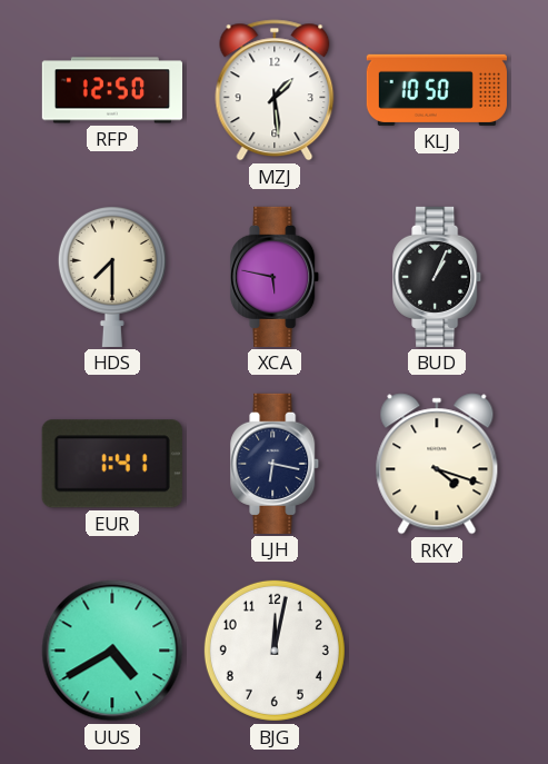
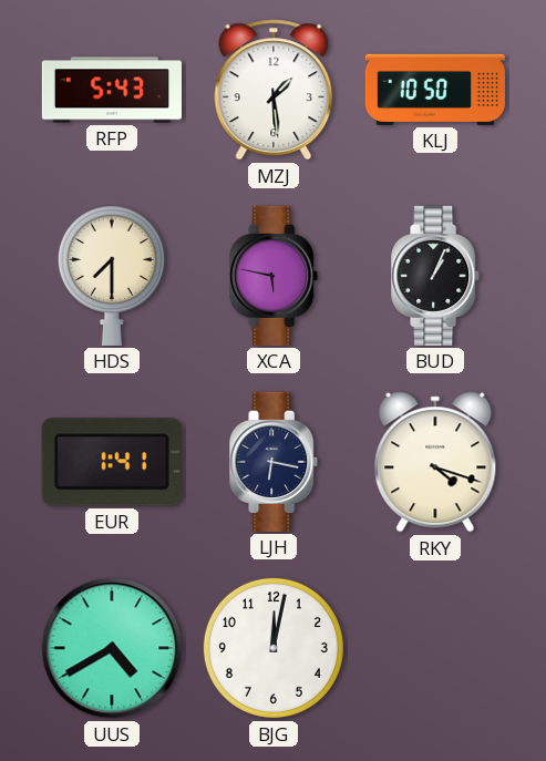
RFP: 12:50 -> 5:43 (111, 90)
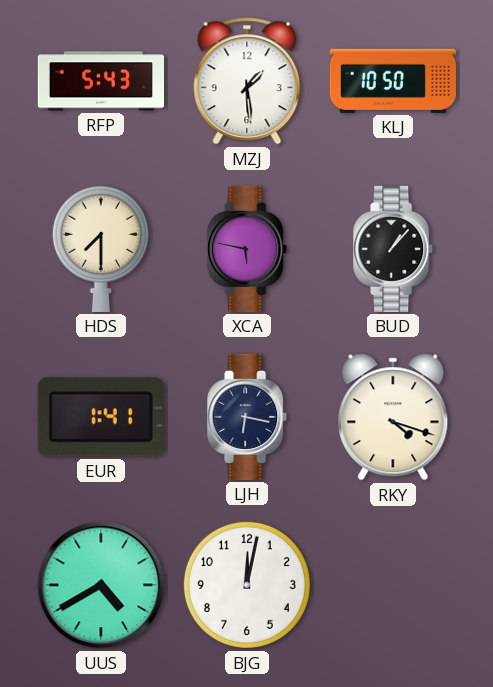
BUD: 1:04 -> 1:07 (394, 249)
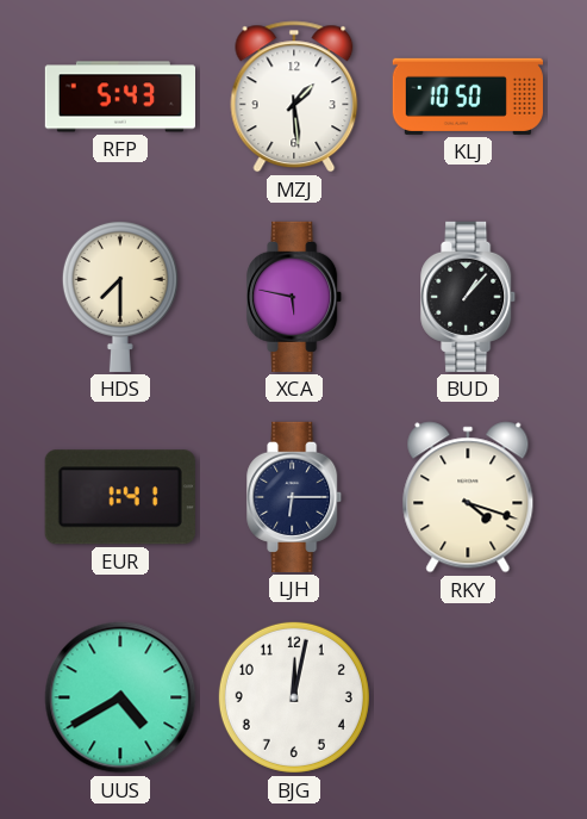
LJH: 6:17 -> 6:15 (295, 497)
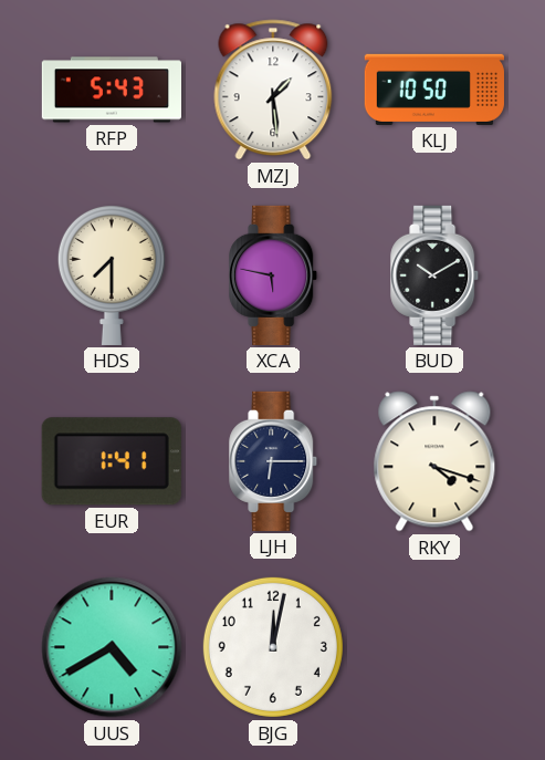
BUD: 1:07 -> 10:10 (436, 275)
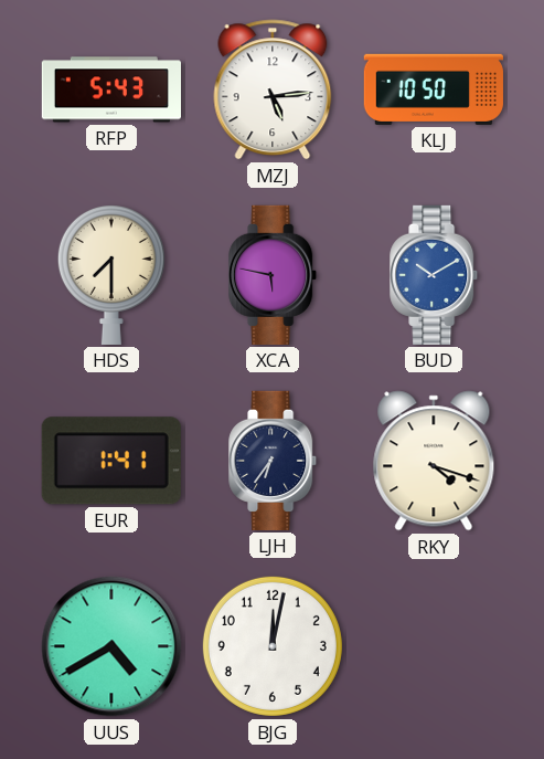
MZJ: 1:29 -> 5:14 (273, 89)
BUD dial: black -> blue (435, 275)
LJH: 6:15 -> 6:36 (274, 461)
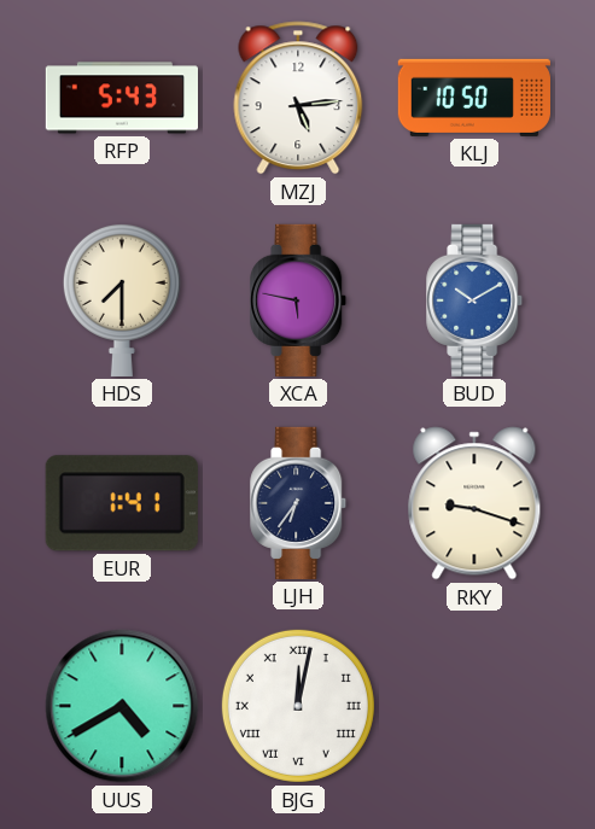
RKY: 4:18 -> 9:18 (474, 503)
BJG numerals: Arabic -> Roman (298, 706)
